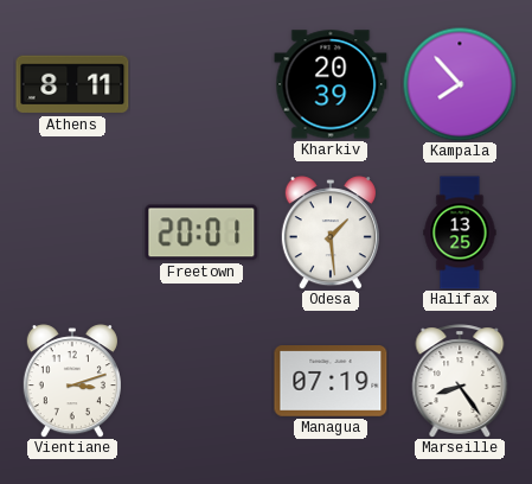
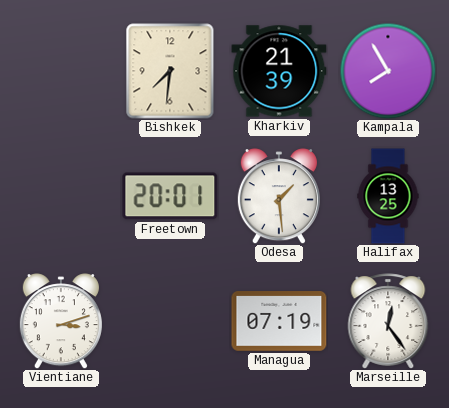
Athens: 8:11 -> none (72, 84)
Bishkek: none -> 7:31 (170, 71)
Kharkiv: 20:39 -> 21:39 (279, 71)
Kampala: 7:53 -> 7:55 (388, 71)
Marseille: 8:24 -> 12:24 (388, 321)
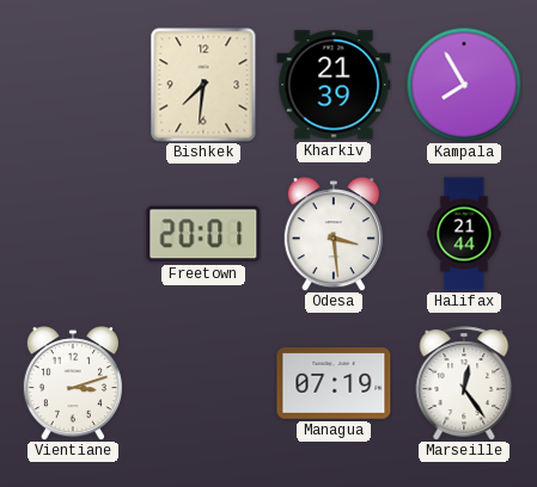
Odesa: 1:29 -> 3:29 (334, 234)
Halifax: 13:25 -> 21:44 (464, 234)
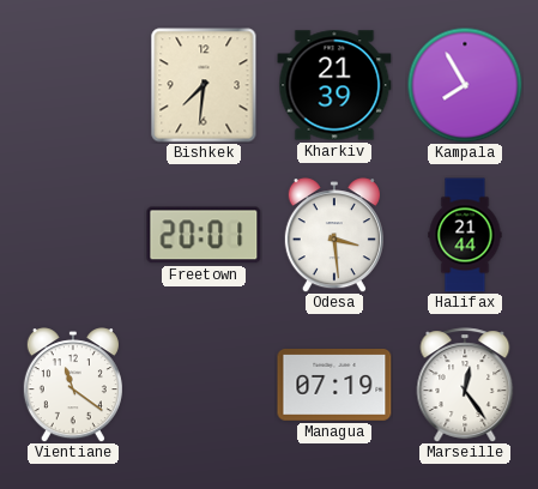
Vientiane: 3:12 -> 11:21 (73, 385)
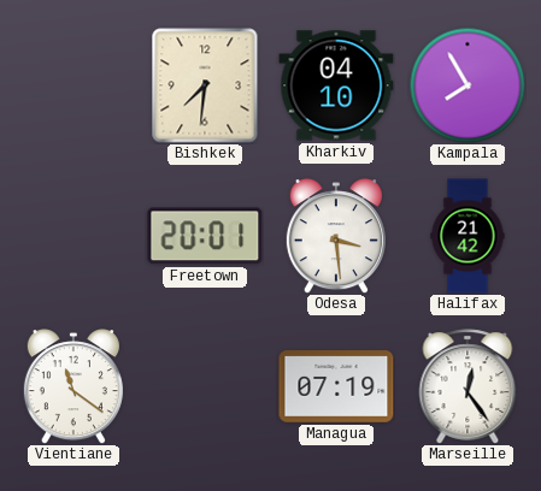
Kharkiv: 21:39 -> 04:10 (336, 85)
Halifax: 21:44 -> 21:42 (468, 236)
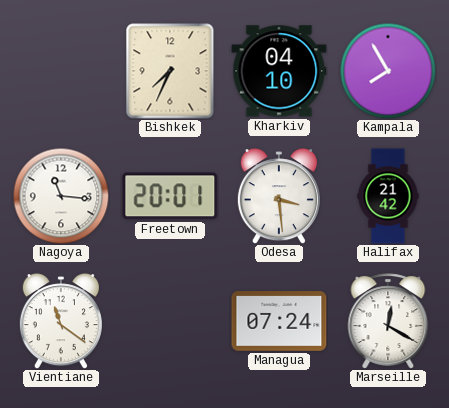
Bishkek: 7:31 -> 7:34 (170, 71)
Nagoya: none -> 11:16 (61, 196)
Managua: 07:19 -> 07:24 (279, 321)
Marseille: 12:24 -> 12:20 (388, 321)
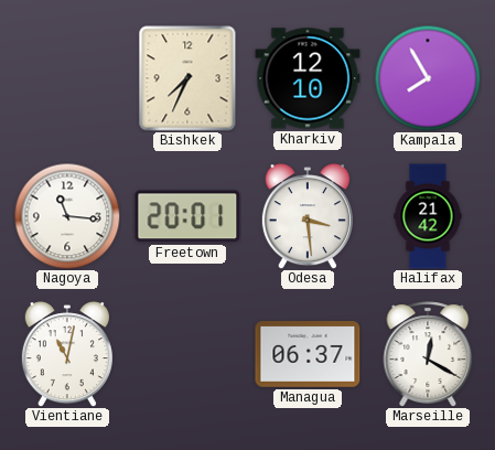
Kharkiv: 04:10 -> 12:10 (308, 78)
Vientiane: 11:21 -> 11:02 (67, 354)
Managua: 07:24 -> 06:37 (308, 354)
